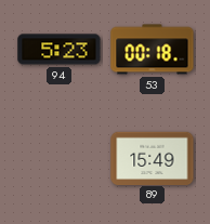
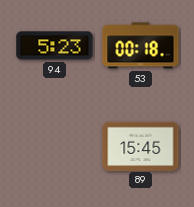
89: 15:49 -> 15:45 (141, 146)
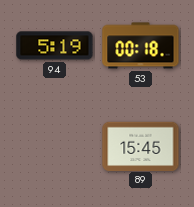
94: 5:23 -> 5:19 (55, 46)
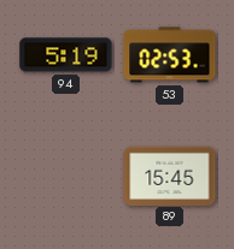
53: 00:18 -> 02:53 (170, 55)
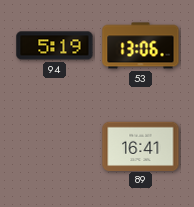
53: 02:53 -> 13:06 (141, 46)
89: 15:45 -> 16:41 (141, 146)
